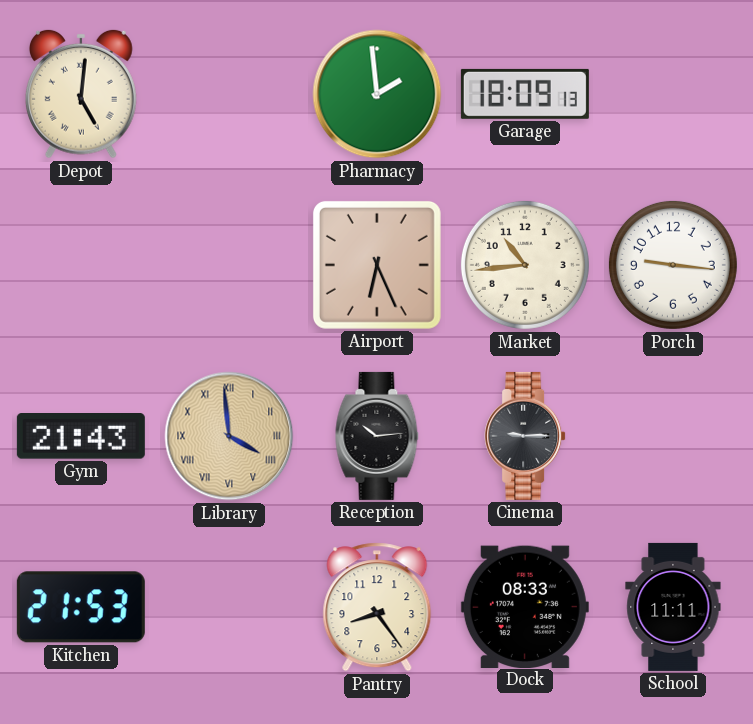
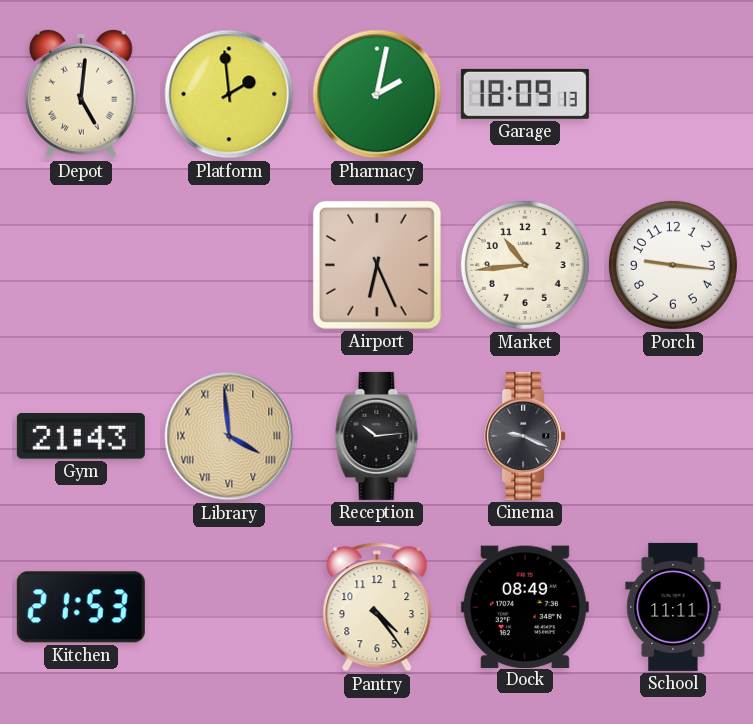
Platform: none -> 1:59 (229, 94)
Pharmacy: 1:59 -> 2:02 (377, 94)
Cinema: 9:15 -> 9:19 (525, 436)
Pantry: 8:24 -> 4:24 (377, 607)
Dock: 08:33 -> 08:49 (525, 606)
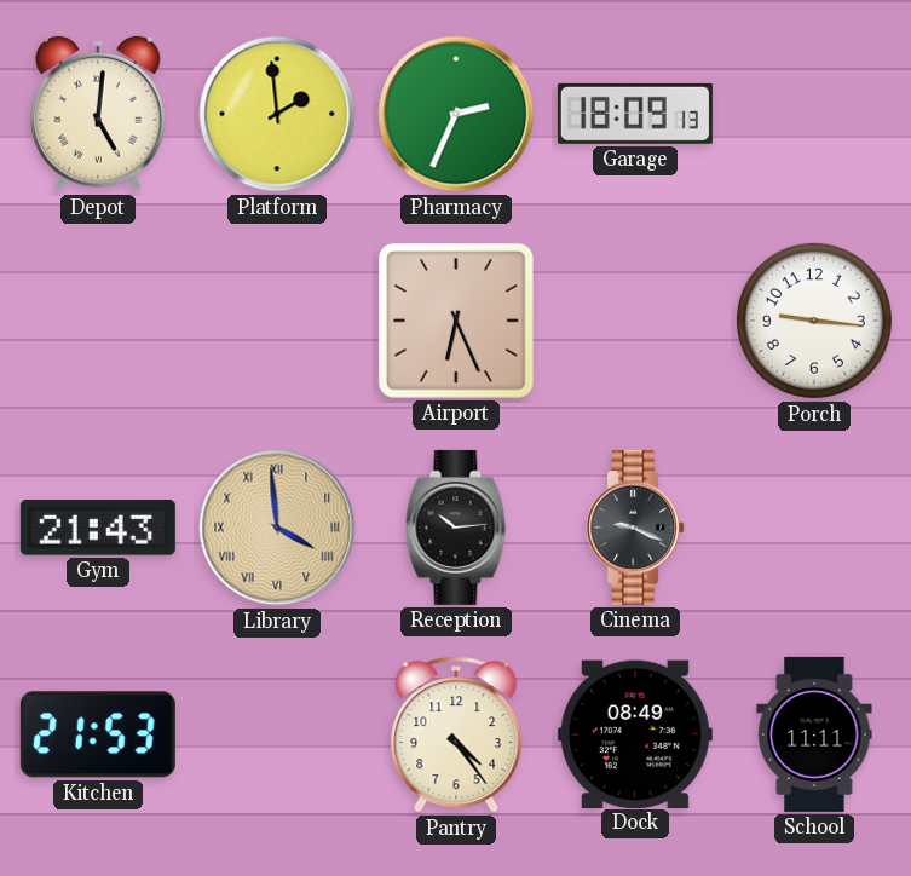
Pharmacy: 2:02 -> 2:34 (456, 114)
Market: 10:44 -> none (525, 265)
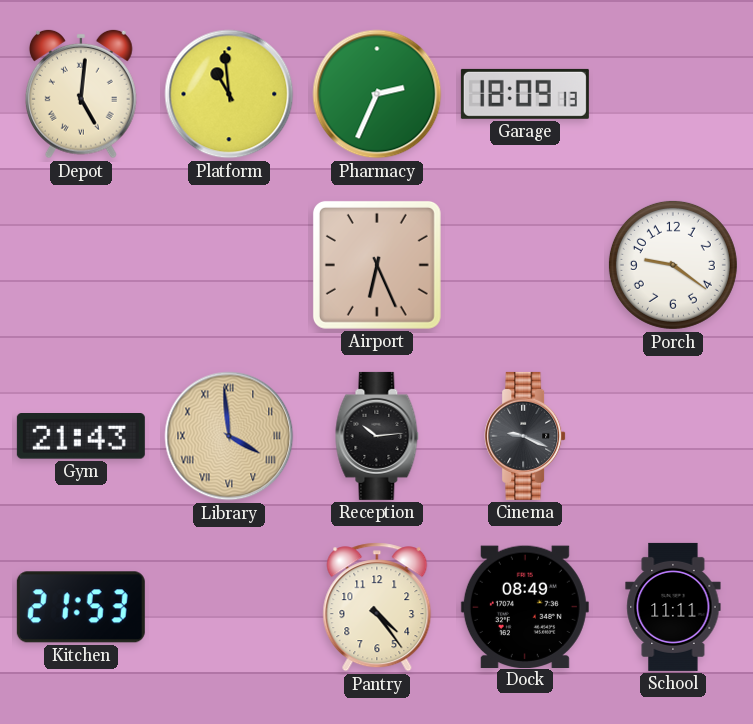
Platform: 1:59 -> 10:59 (229, 94)
Porch: 9:16 -> 9:21 (673, 265)
